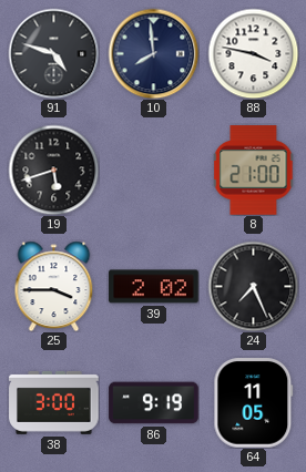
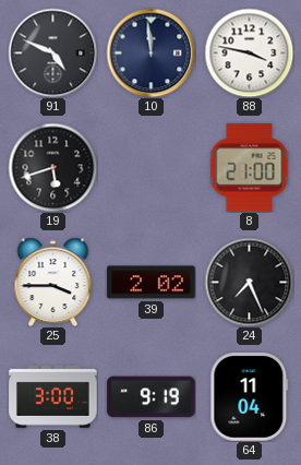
91: 4:48 -> 4:49 (52, 52)
10: 7:59 -> 11:59 (150, 52)
64: 11:05 -> 11:04 (250, 397)
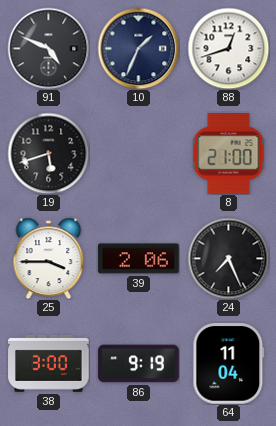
10: 11:59 -> 1:34 (138, 48)
88: 3:47 -> 12:42 (228, 48)
39: 2:02 -> 2:06 (139, 259)
